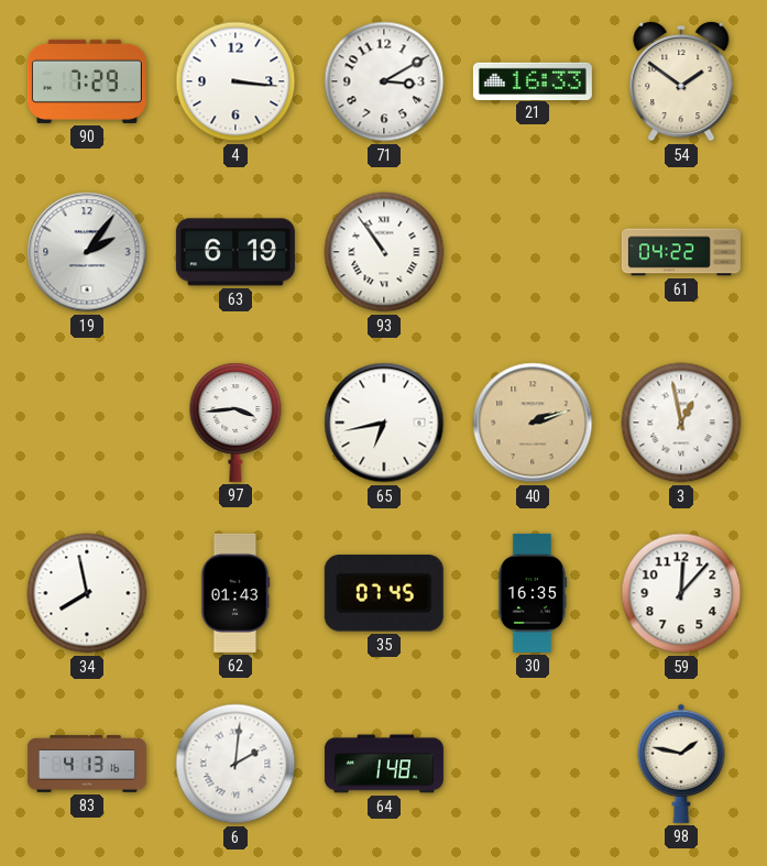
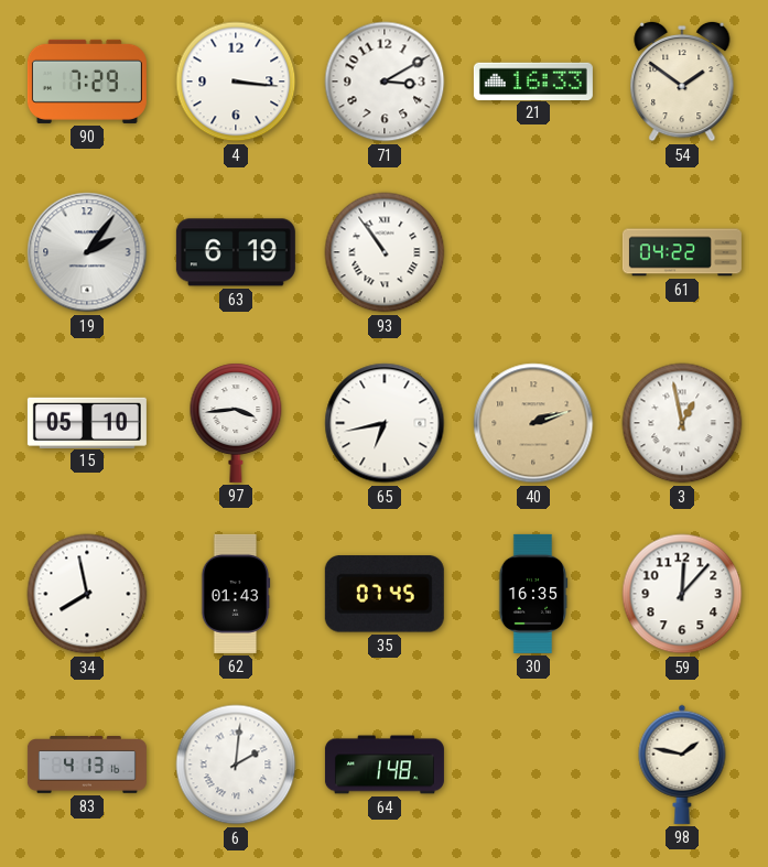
15: none -> 05:10 (87, 422)
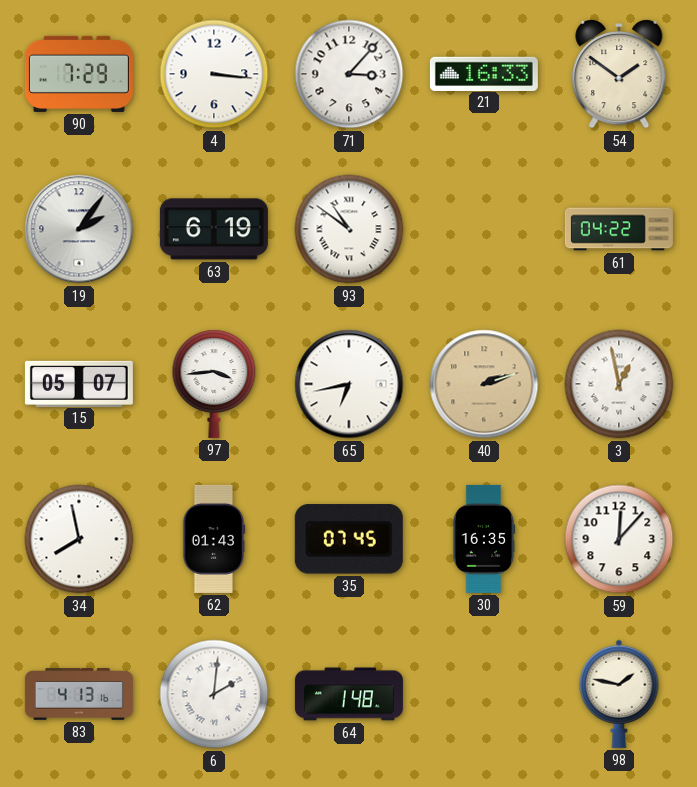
71: 3:10 -> 3:07 (349, 74)
93: 10:54 -> 10:51 (349, 229)
15: 05:10 -> 05:07 (79, 383)
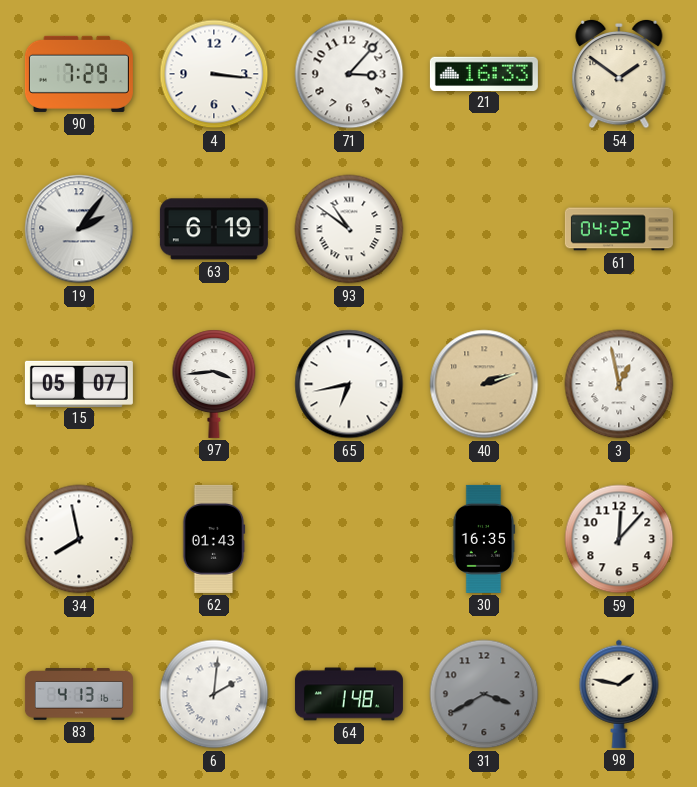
35: 07:45 -> none (349, 539)
31: none -> 3:40 (484, 694)
